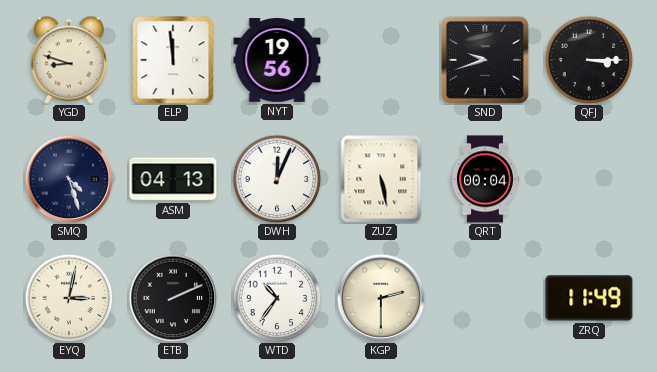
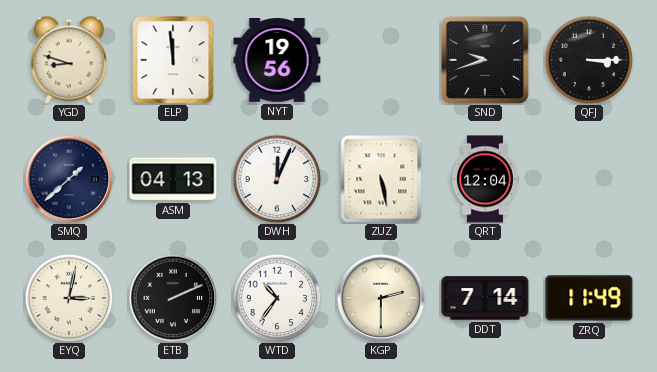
SMQ: 4:27 -> 1:38 (69, 179)
QRT: 00:04 -> 12:04 (485, 179)
DDT: none -> 7:14 (485, 298)
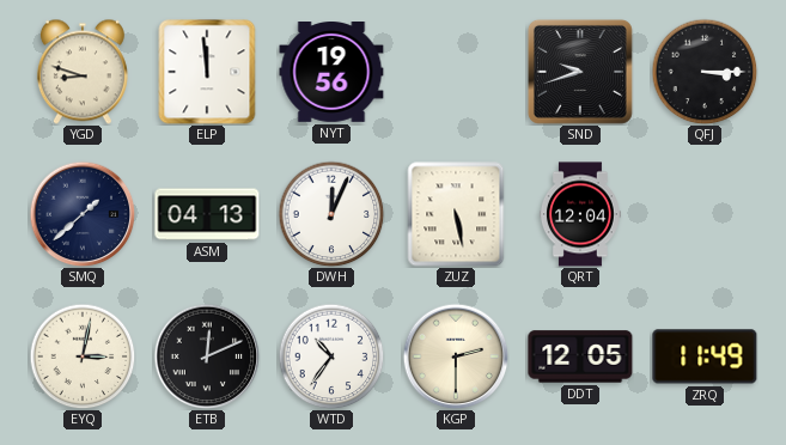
ETB: 2:11 -> 12:11 (207, 356)
DDT: 7:14 -> 12:05 (580, 356)
